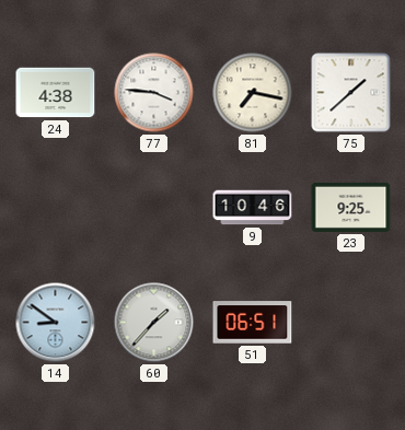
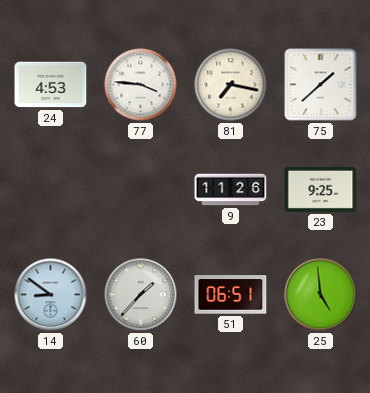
24: 4:38 -> 4:53 (51, 85)
9: 10:46 -> 11:26 (231, 190)
25: none -> 4:59 (321, 295)
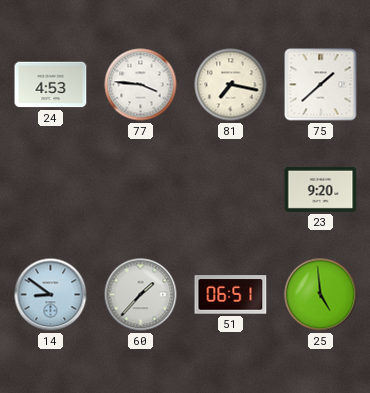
9: 11:26 -> none (231, 190)
23: 9:25 -> 9:20 (321, 189)
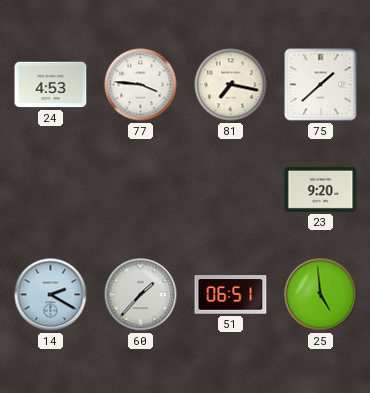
14: 8:51 -> 2:20 (51, 295)
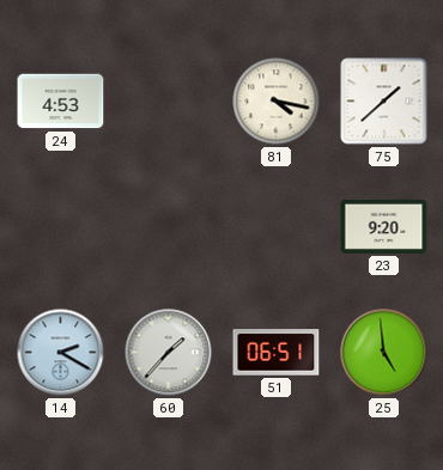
77: 3:46 -> none (141, 85)
81: 7:17 -> 4:17 (277, 102)
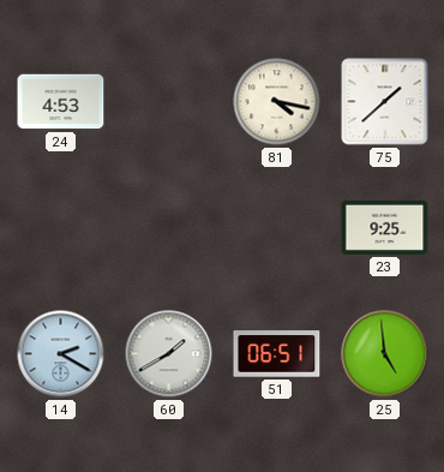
23: 9:20 -> 9:25 (385, 227)
60: 1:37 -> 1:40 (169, 354)
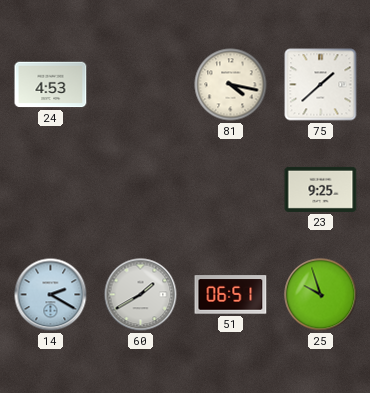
25: 4:59 -> 9:57 (321, 295)
